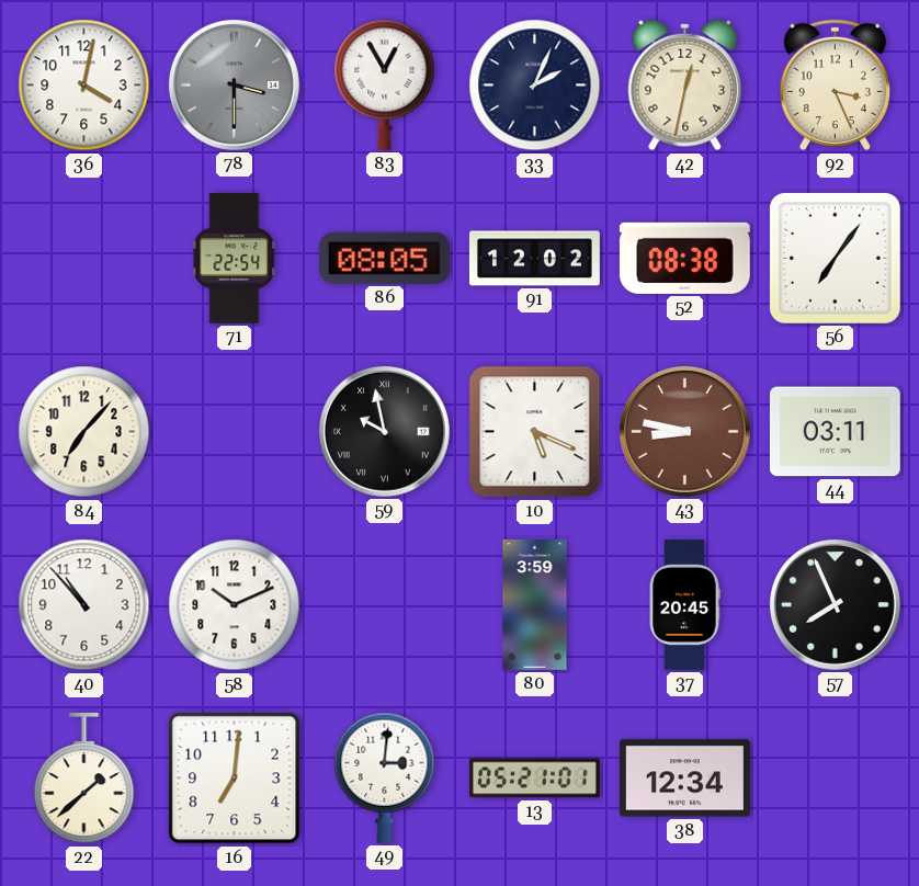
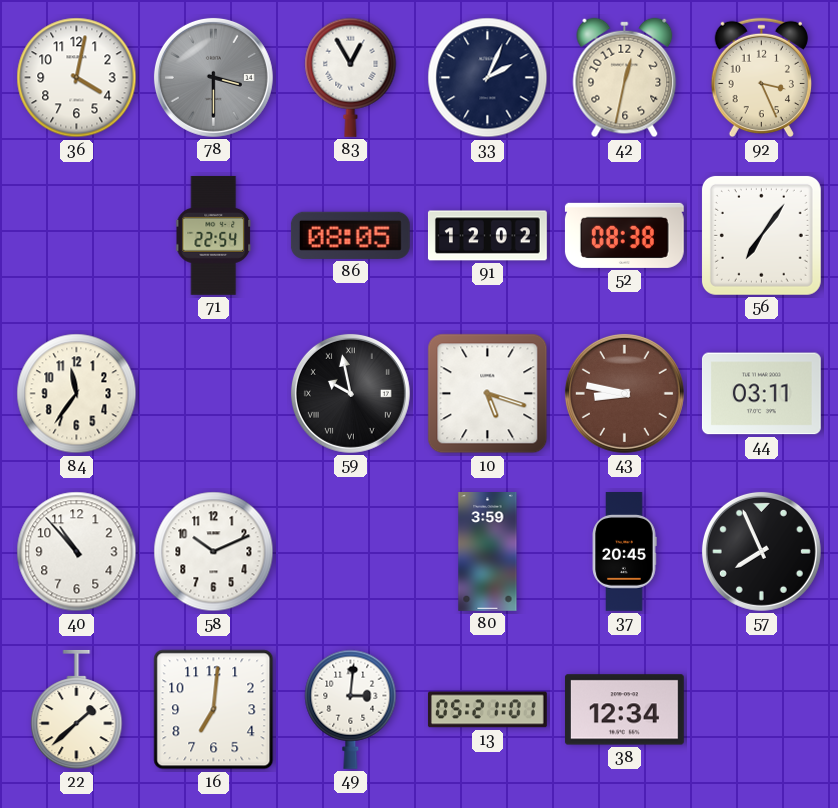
84: 7:07 -> 11:36 (77, 394)
10: 5:19 -> 5:18 (488, 394)
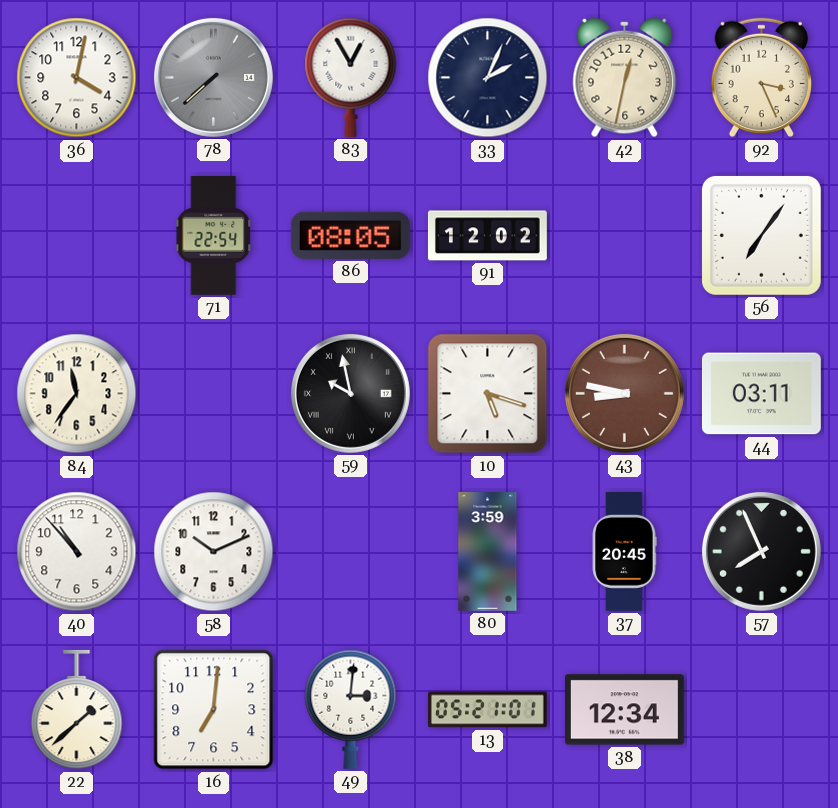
78: 3:30 -> 7:38 (213, 77)
52: 08:38 -> none (624, 235)
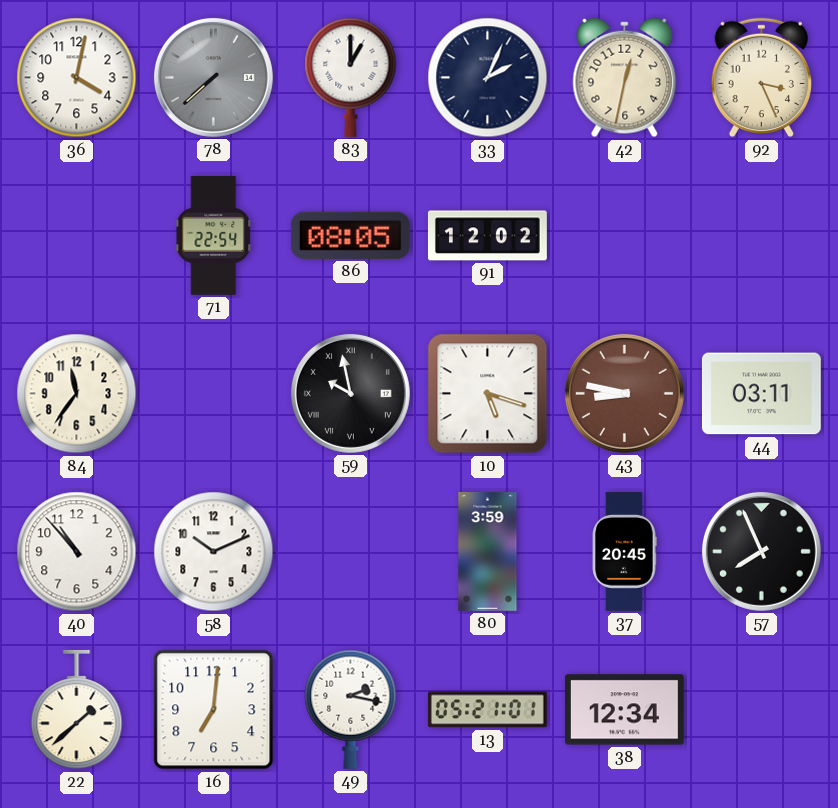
83: 12:55 -> 1:00 (351, 77)
56: 7:06 -> none (761, 235)
49: 3:01 -> 2:17 (351, 709)
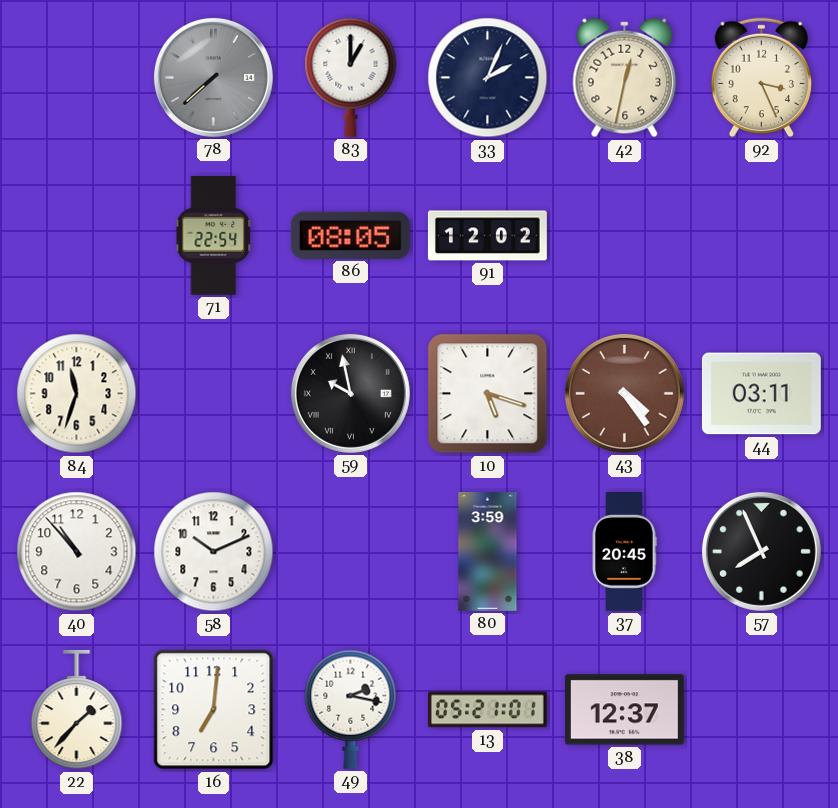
36: 4:02 -> none (77, 78)
84: 11:36 -> 11:33 (77, 394)
43: 8:47 -> 4:24 (624, 393)
22: 1:38 -> 1:37 (77, 710)
38: 12:34 -> 12:37 (624, 710)
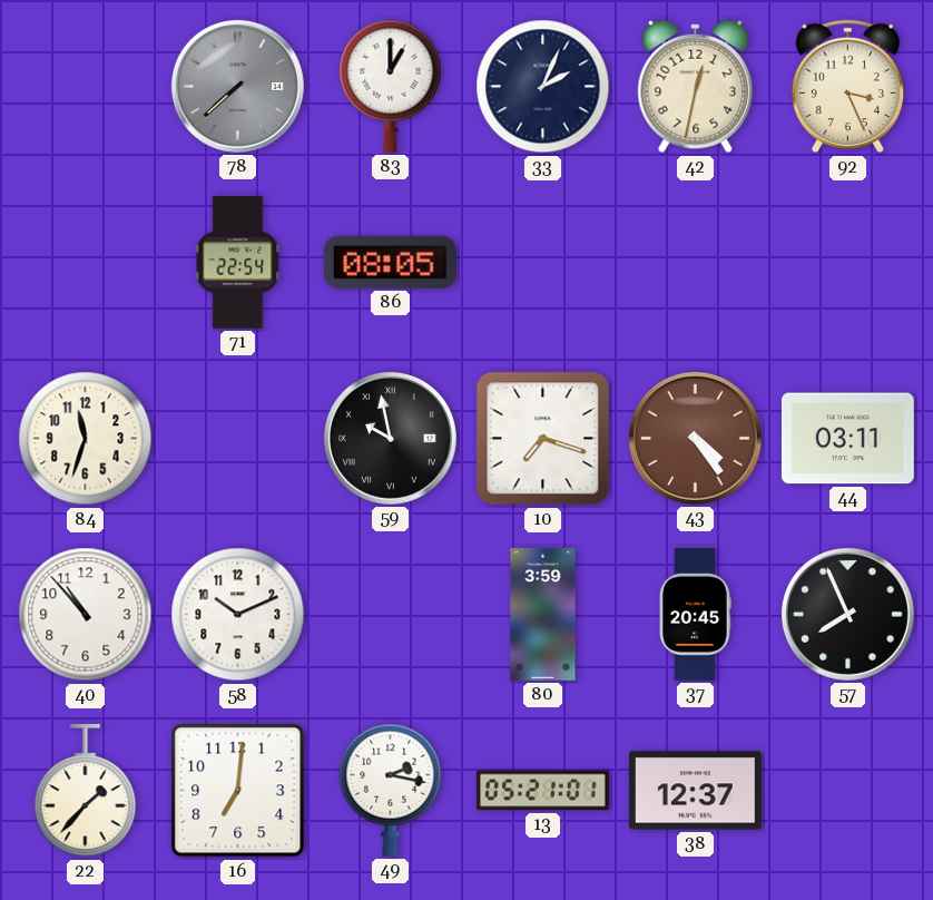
91: 12:02 -> none (488, 236)
10: 5:18 -> 7:18 (543, 439)
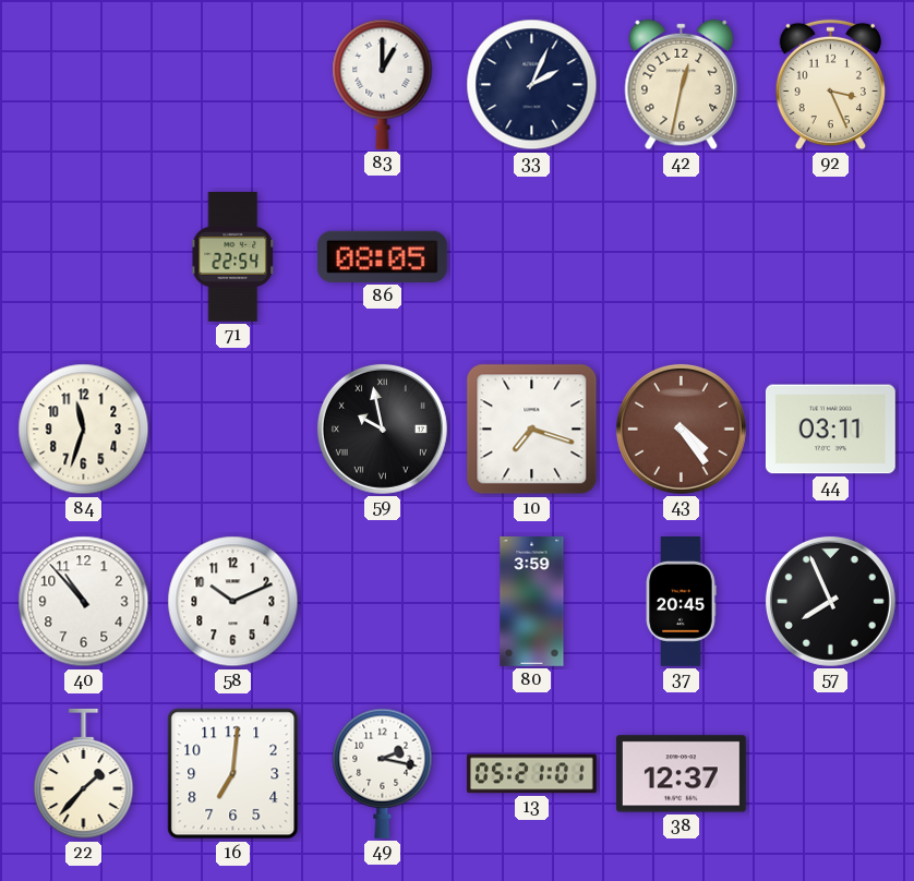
78: 7:38 -> none (237, 86)
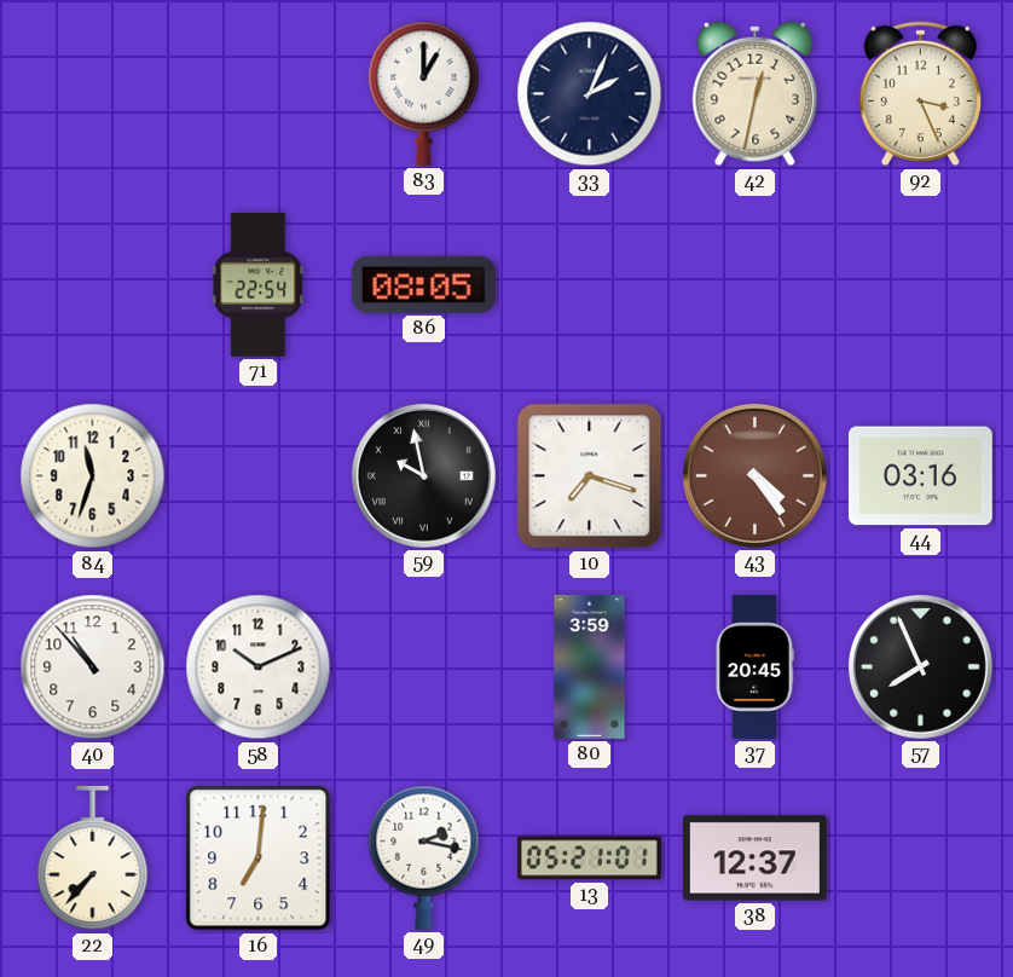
44: 03:11 -> 03:16 (920, 476)
22: 1:37 -> 7:37 (93, 859)
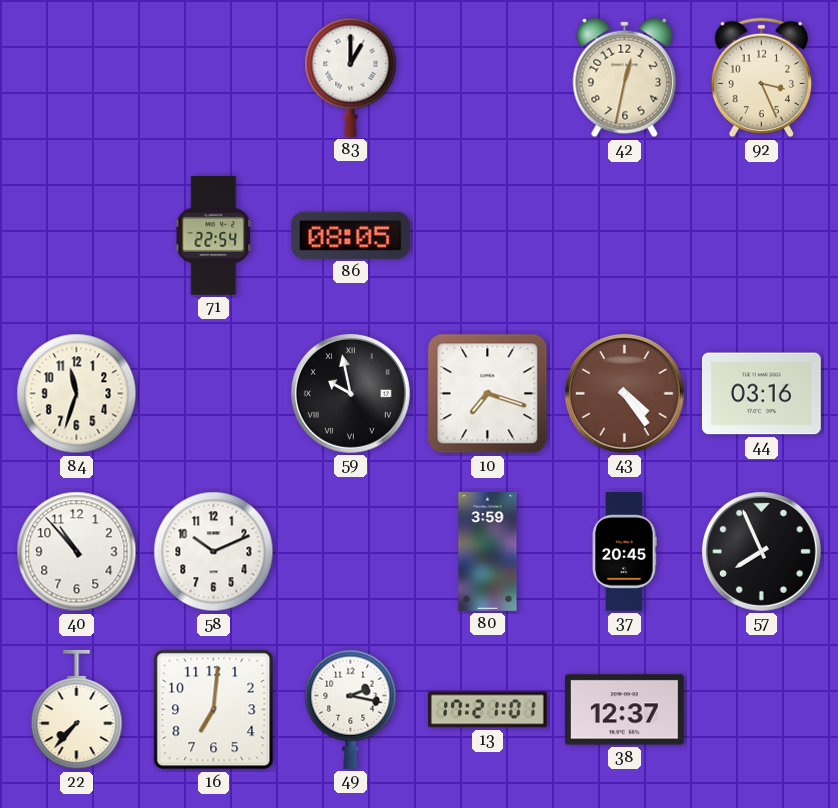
33: 2:04 -> none (590, 94)
13: 05:21 -> 17:21 (487, 710)
